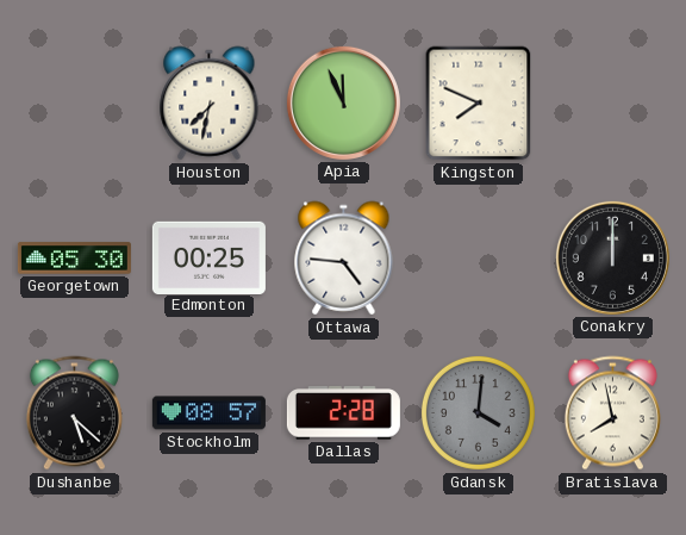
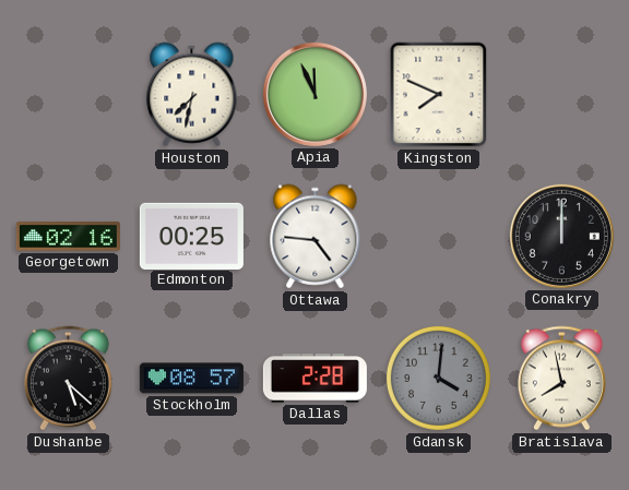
Georgetown: 05:30 -> 02:16 (68, 237)
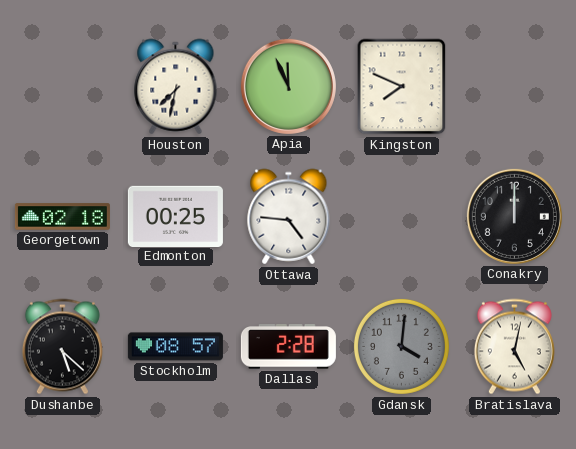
Georgetown: 02:16 -> 02:18 (62, 217)
Bratislava: 7:58 -> 5:02 (514, 347)
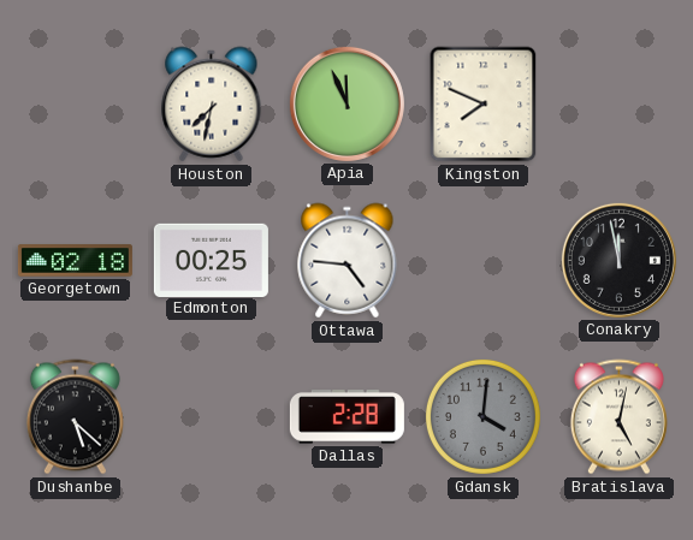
Conakry: 12:00 -> 11:58 (618, 260)
Stockholm: 08:57 -> none (175, 347)
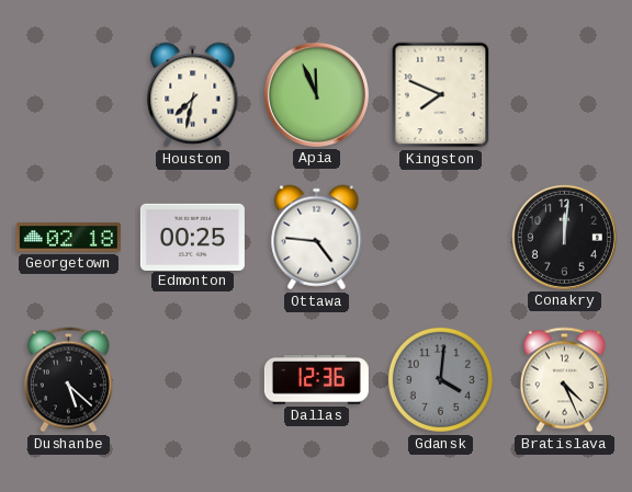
Conakry: 11:58 -> 12:01 (564, 237)
Dallas: 2:28 -> 12:36 (316, 380)
Bratislava: 5:02 -> 4:26 (564, 380)
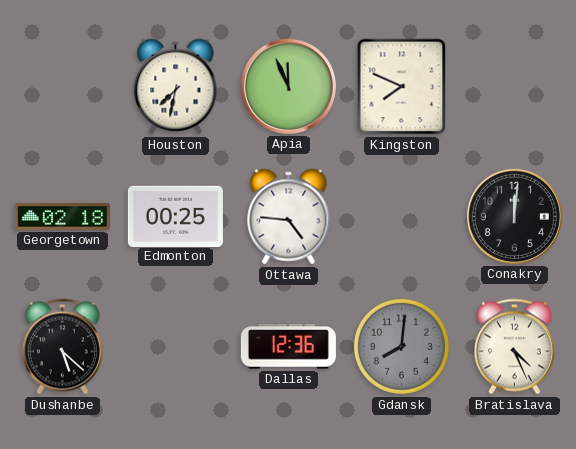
Gdansk: 4:01 -> 8:01 (401, 346)
